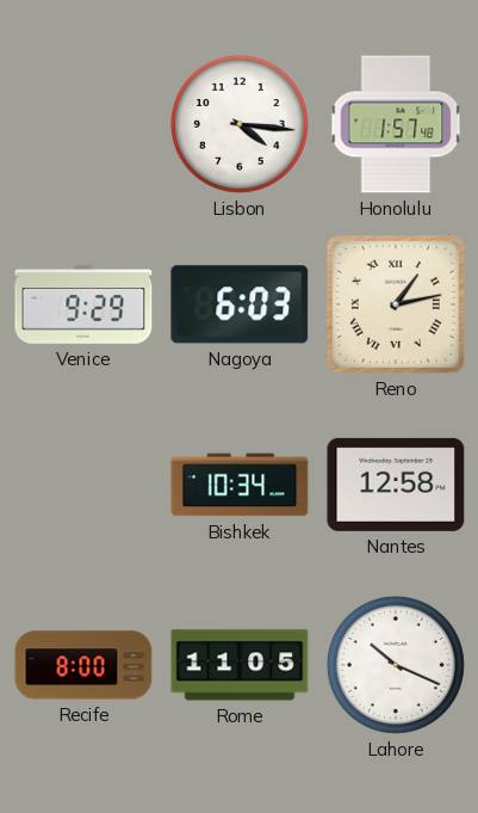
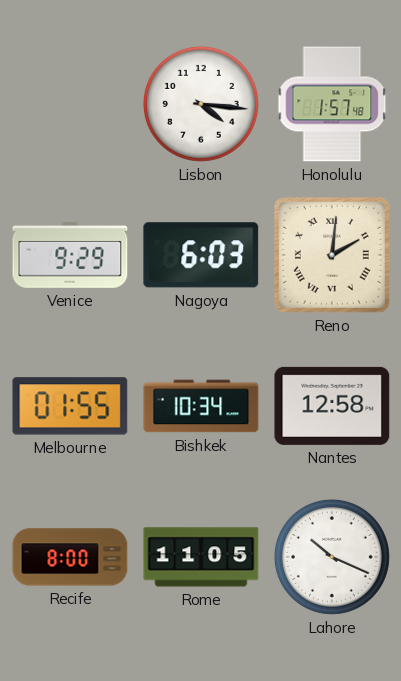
Reno: 1:13 -> 2:01 (332, 255)
Melbourne: none -> 01:55 (70, 406)
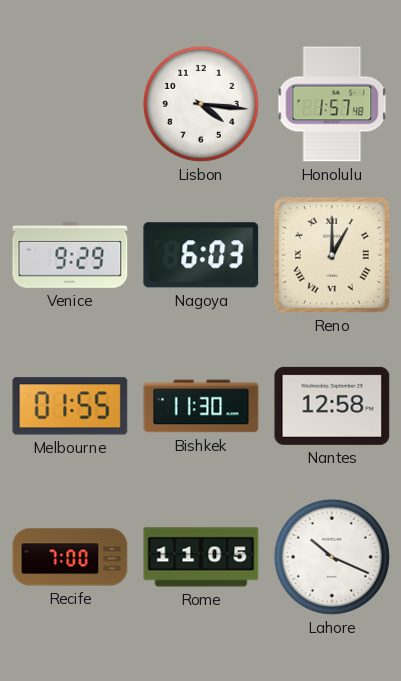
Reno: 2:01 -> 1:00 (332, 255)
Bishkek: 10:34 -> 11:30 (201, 406)
Recife: 8:00 -> 7:00 (70, 557)
